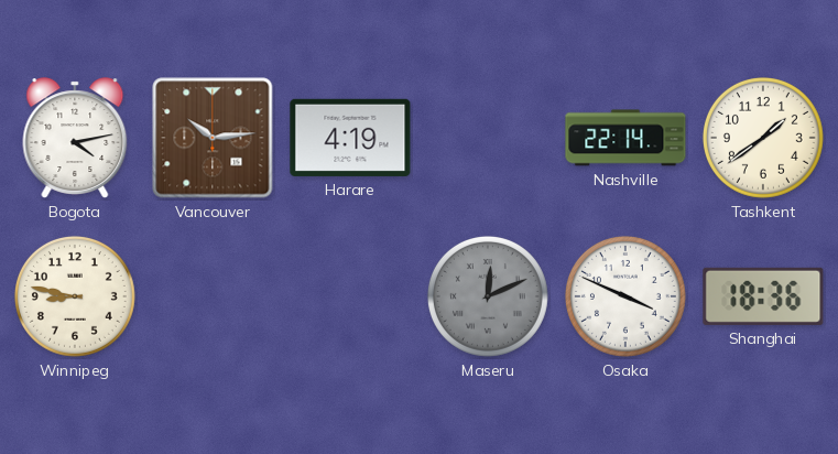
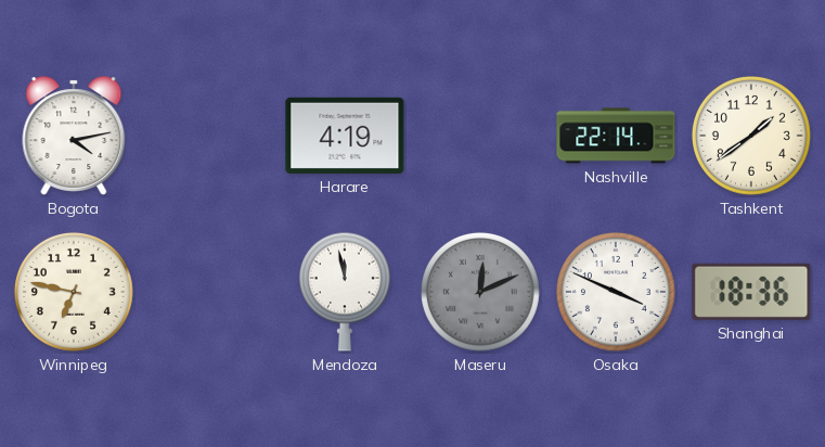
Vancouver: 10:14 -> none (213, 138)
Winnipeg: 8:47 -> 6:47 (74, 292)
Mendoza: none -> 11:58 (345, 292)
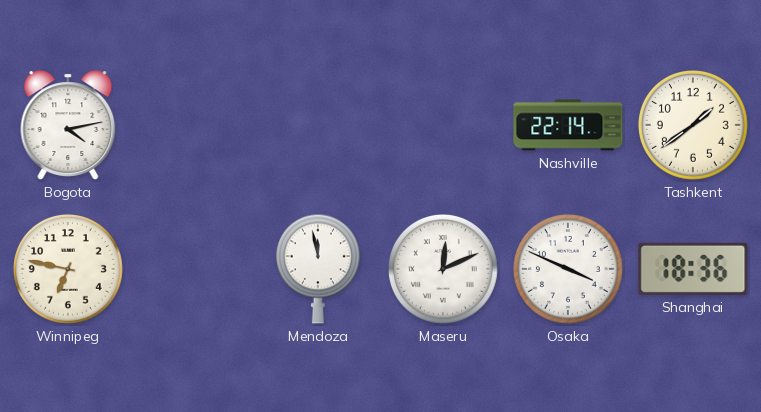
Harare: 4:19 -> none (345, 136)
Maseru dial: grey -> white (443, 269)
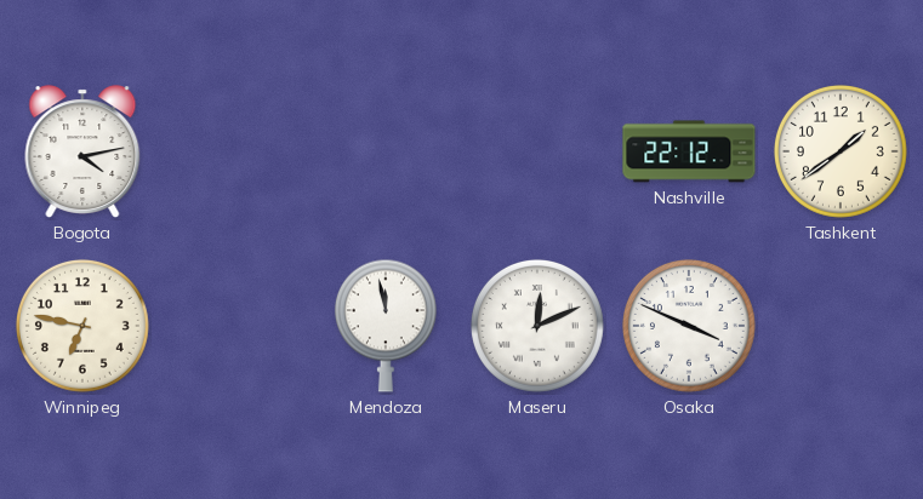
Nashville: 22:14 -> 22:12 (689, 151)
Shanghai: 18:36 -> none (693, 269)
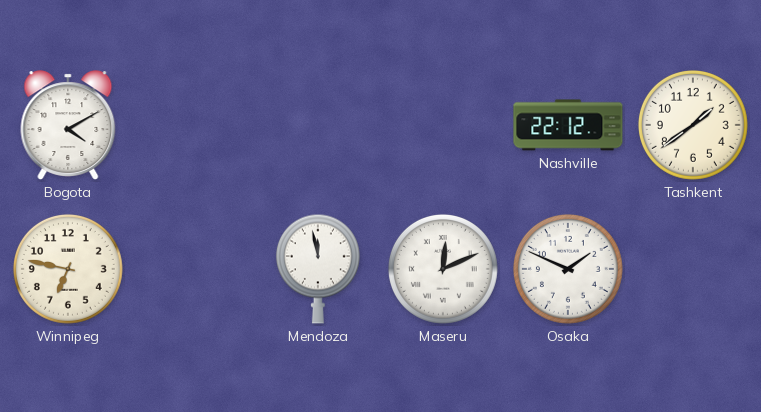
Bogota: 4:13 -> 4:10 (68, 125)
Osaka: 3:49 -> 1:49 (568, 269)
